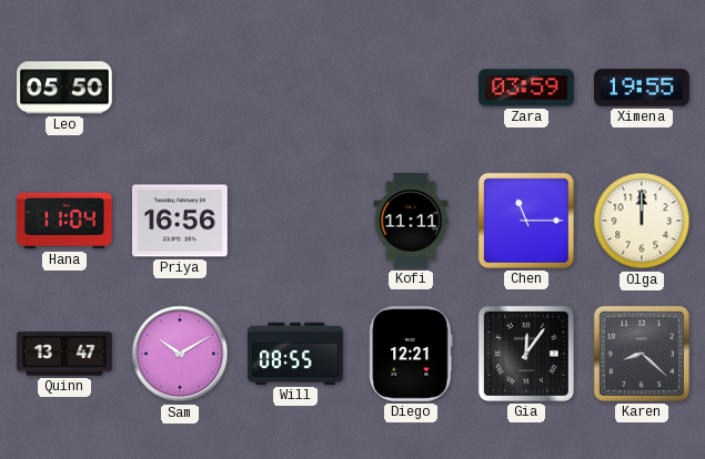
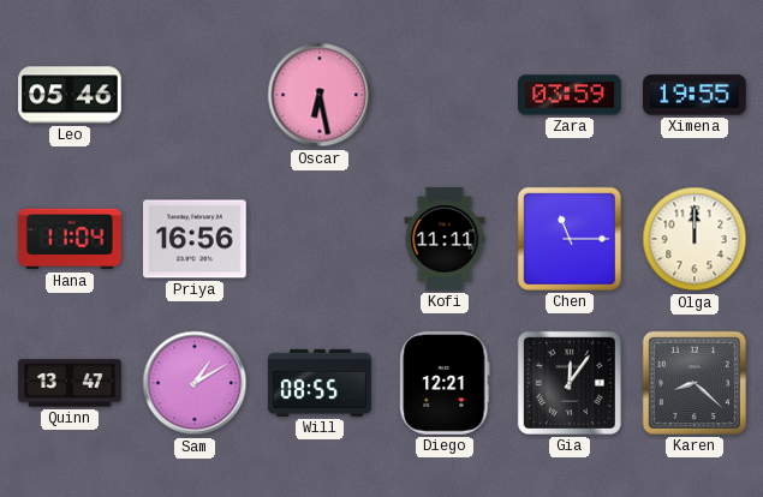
Leo: 05:50 -> 05:46 (70, 95)
Oscar: none -> 6:28 (320, 95)
Sam: 10:10 -> 1:10 (195, 383)
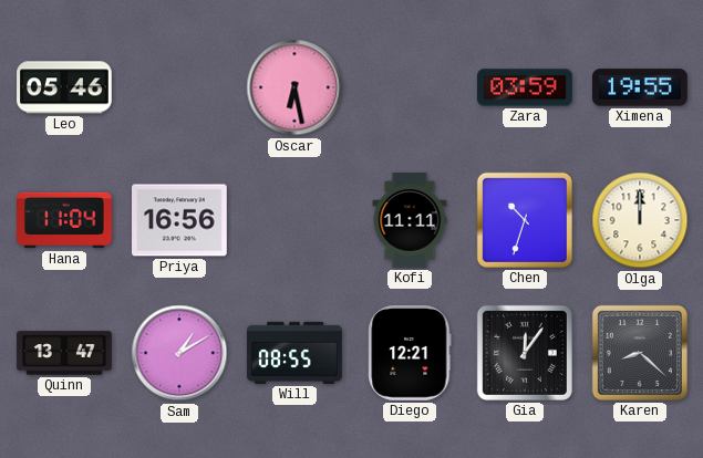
Chen: 11:15 -> 10:33 (525, 220)
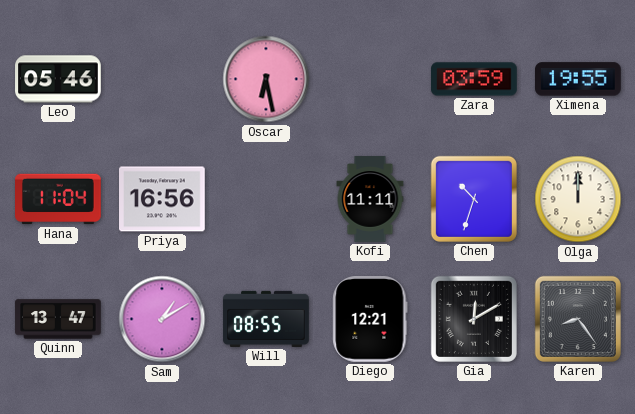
Gia: 12:06 -> 12:10 (474, 319)
Karen: 8:22 -> 8:24 (578, 319)
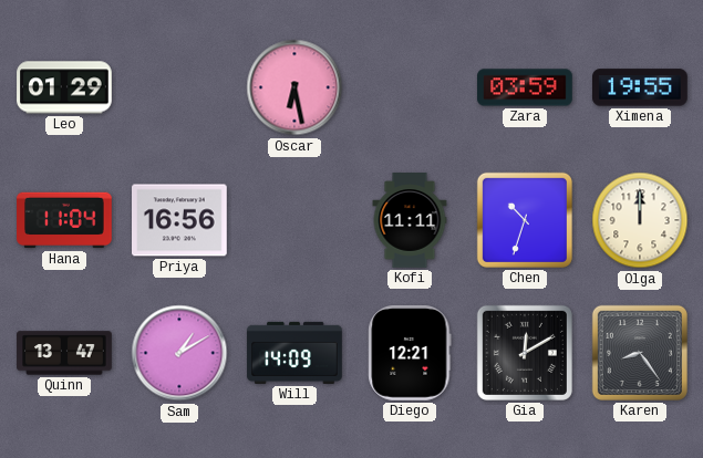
Leo: 05:46 -> 01:29 (64, 87)
Will: 08:55 -> 14:09 (294, 353)
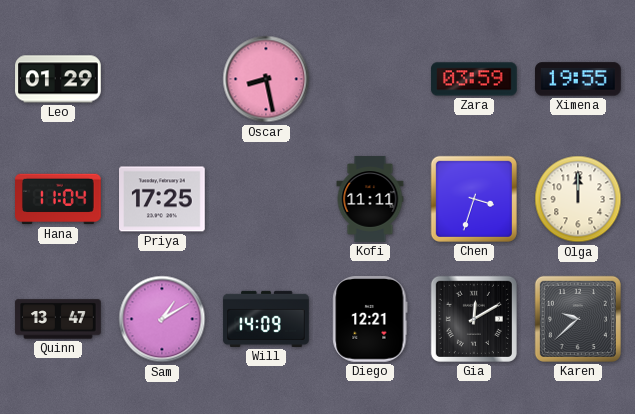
Oscar: 6:28 -> 8:28 (266, 79)
Priya: 16:56 -> 17:25 (163, 199)
Chen: 10:33 -> 3:33 (474, 199)
Karen: 8:24 -> 9:38 (578, 319)
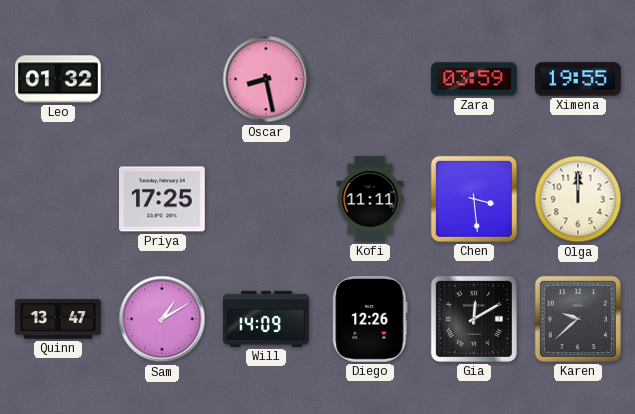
Leo: 01:29 -> 01:32 (58, 79)
Hana: 11:04 -> none (59, 199)
Chen: 3:33 -> 3:29 (474, 199)
Diego: 12:21 -> 12:26 (370, 320)
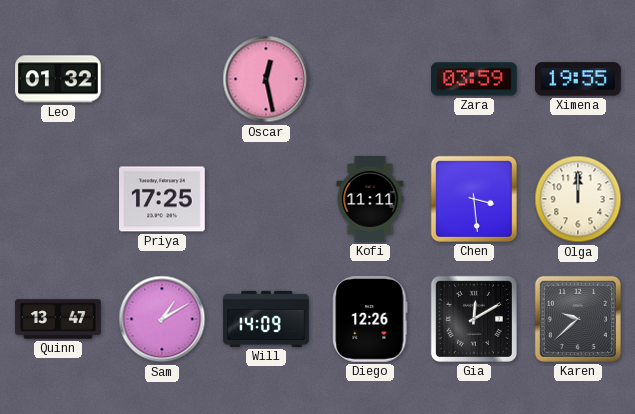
Oscar: 8:28 -> 12:28 (266, 79)
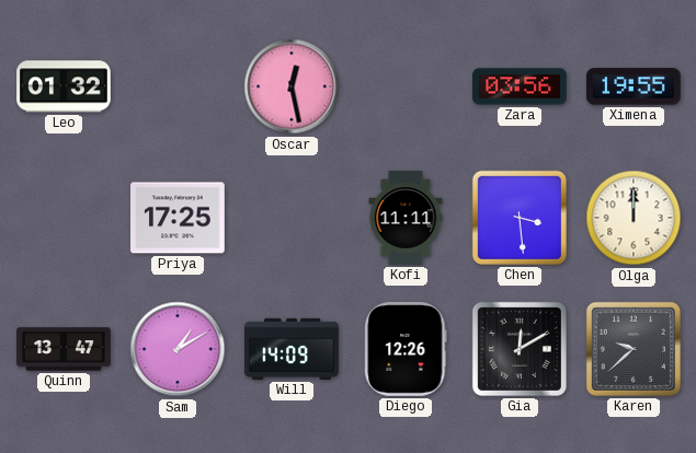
Zara: 03:59 -> 03:56 (520, 86)
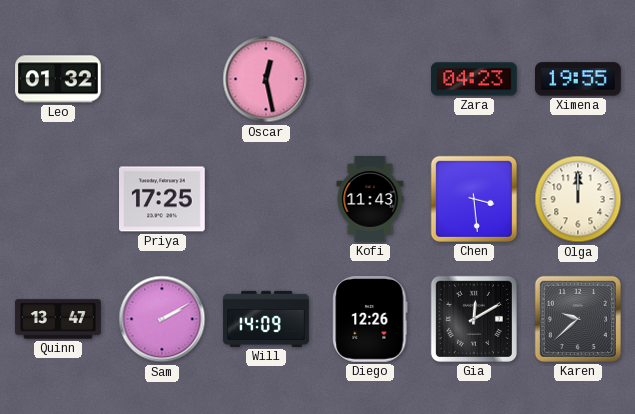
Zara: 03:56 -> 04:23 (474, 79)
Kofi: 11:11 -> 11:43 (370, 199)
Sam: 1:10 -> 2:10 (162, 319)
